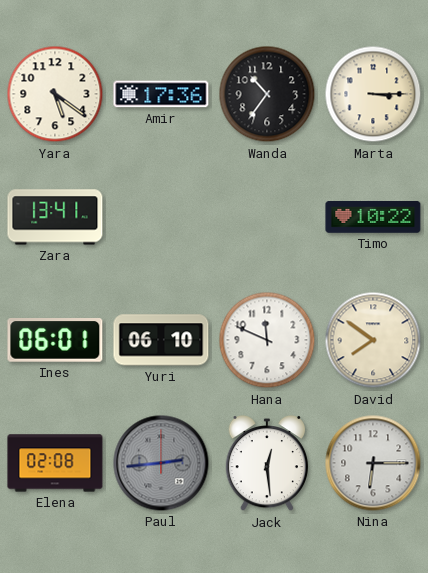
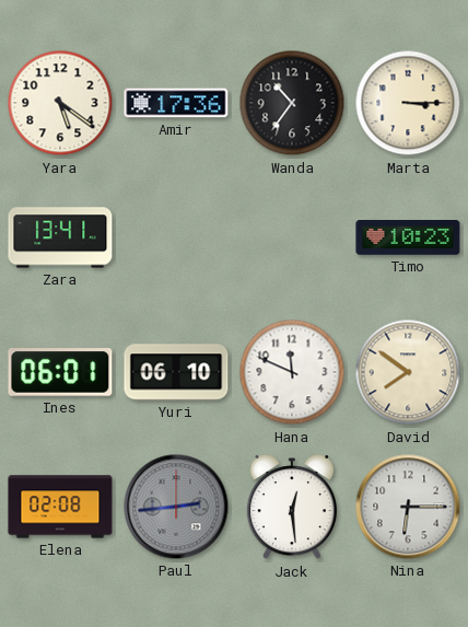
Timo: 10:22 -> 10:23 (408, 237)
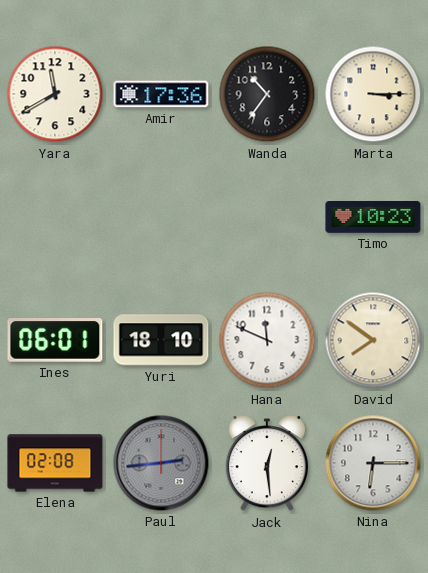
Yara: 5:21 -> 11:40 (55, 94)
Zara: 13:41 -> none (60, 237)
Yuri: 06:10 -> 18:10 (161, 340)
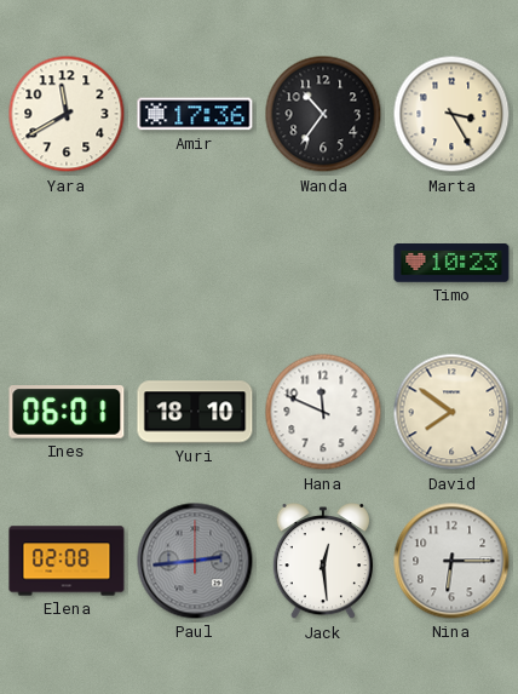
Marta: 3:15 -> 3:25 (451, 114)
